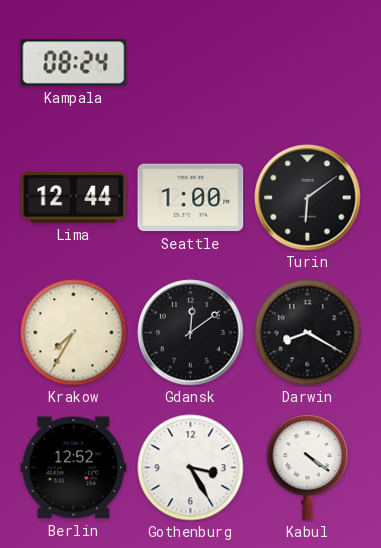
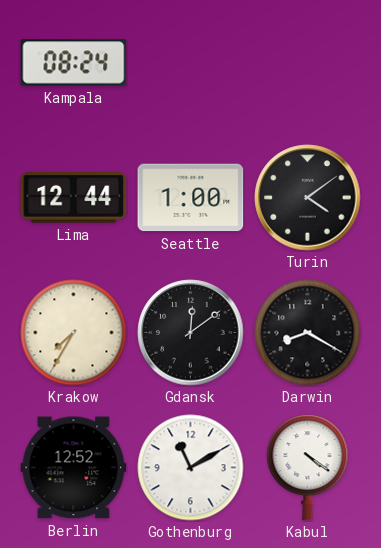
Turin: 6:09 -> 4:09 (308, 198)
Gothenburg: 3:25 -> 11:10 (191, 468)
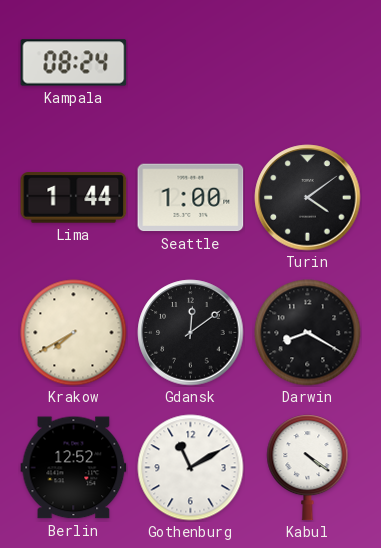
Lima: 12:44 -> 1:44 (74, 198)
Krakow: 7:35 -> 7:40 (74, 333)
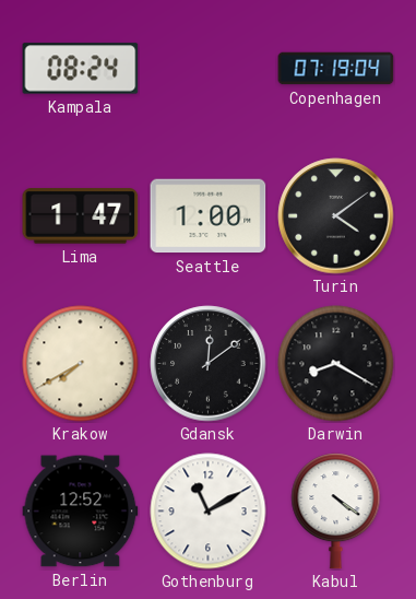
Copenhagen: none -> 07:19 (336, 69)
Lima: 1:44 -> 1:47 (81, 216)
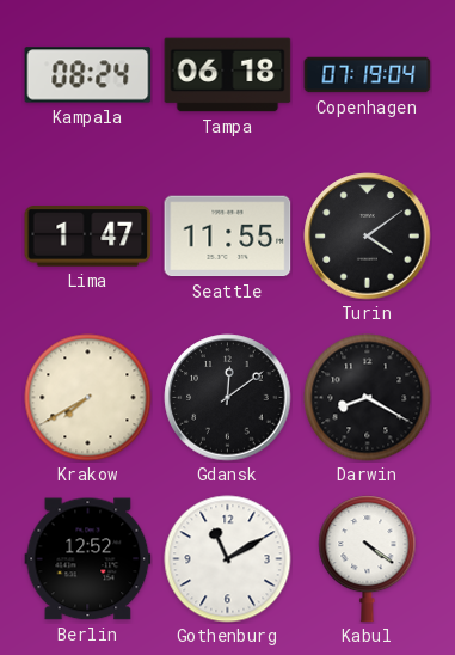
Tampa: none -> 06:18 (228, 75)
Seattle: 1:00 -> 11:55 (228, 237)
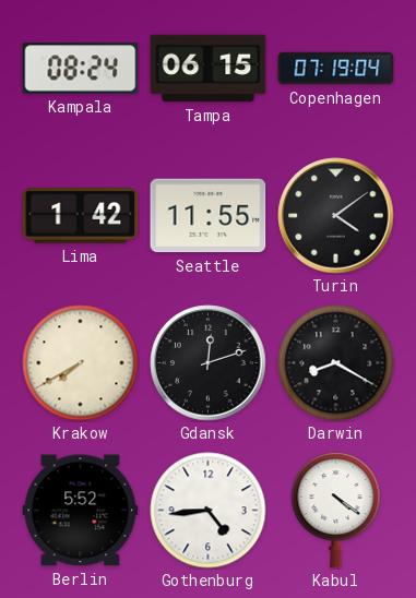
Tampa: 06:18 -> 06:15 (209, 69)
Lima: 1:47 -> 1:42 (81, 216)
Gdansk: 12:09 -> 12:12 (209, 363)
Berlin: 12:52 -> 5:52 (81, 511)
Gothenburg: 11:10 -> 4:44 (209, 511)
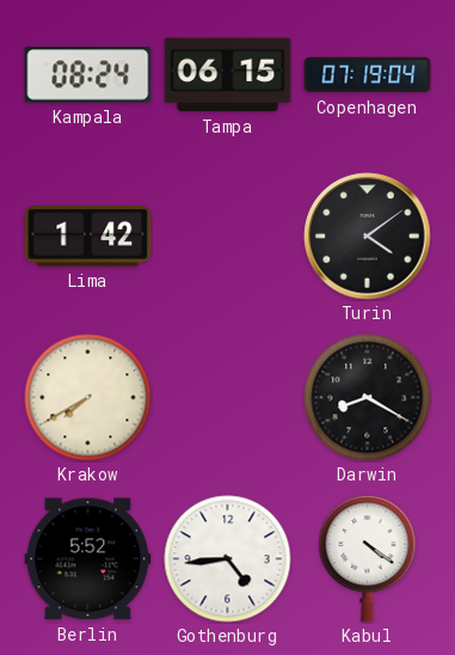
Seattle: 11:55 -> none (209, 216)
Gdansk: 12:12 -> none (209, 363)
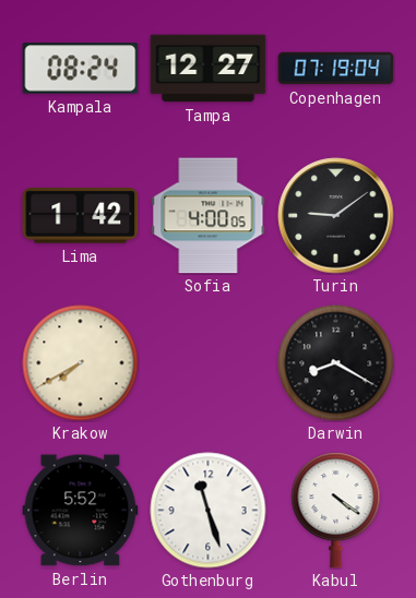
Tampa: 06:15 -> 12:27 (209, 69)
Sofia: none -> 4:00 (209, 216)
Turin: 4:09 -> 9:09 (336, 216)
Gothenburg: 4:44 -> 11:27 (209, 511)
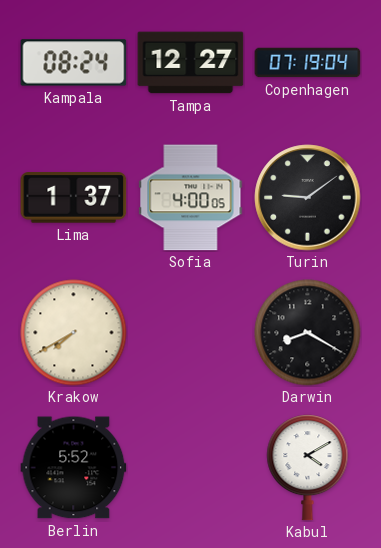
Lima: 1:42 -> 1:37 (74, 198)
Gothenburg: 11:27 -> none (209, 511)
Kabul: 4:21 -> 4:10 (308, 468)
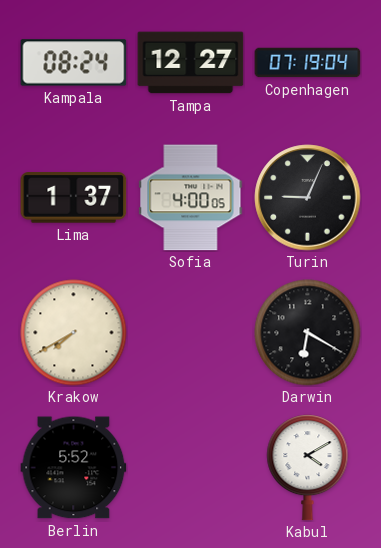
Turin: 9:09 -> 9:04 (308, 198)
Darwin: 8:20 -> 6:20 (308, 333)
